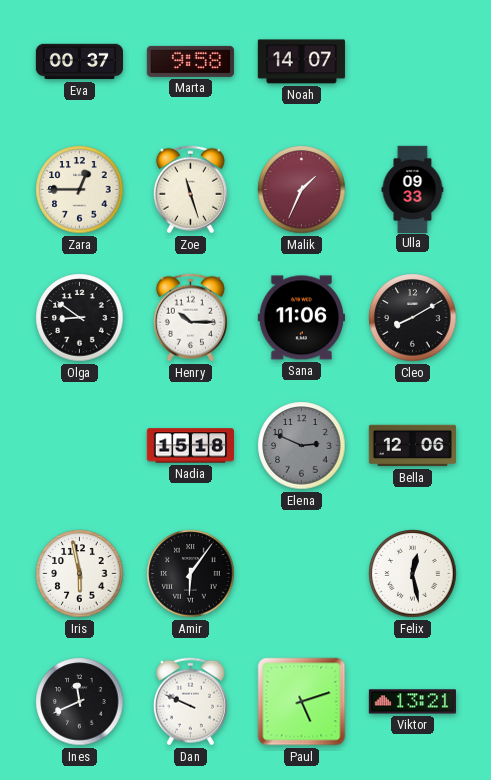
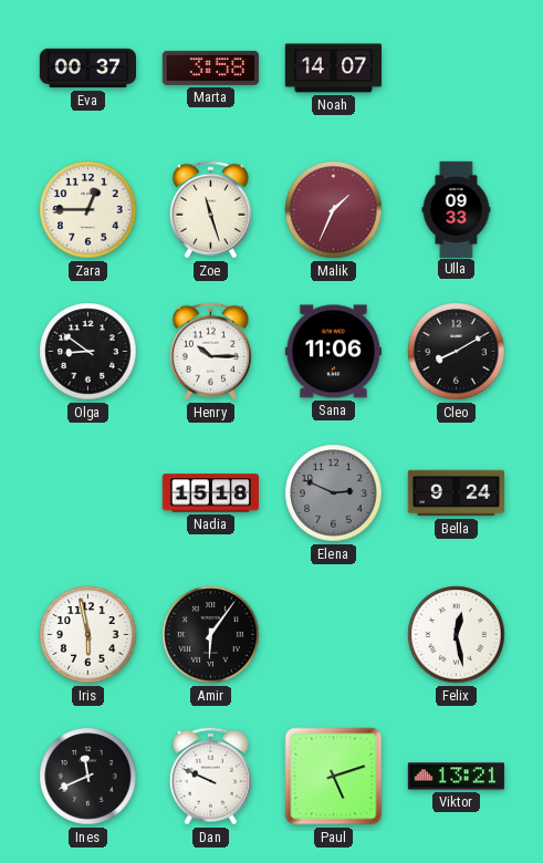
Marta: 9:58 -> 3:58 (210, 67)
Bella: 12:06 -> 9:24 (456, 493)
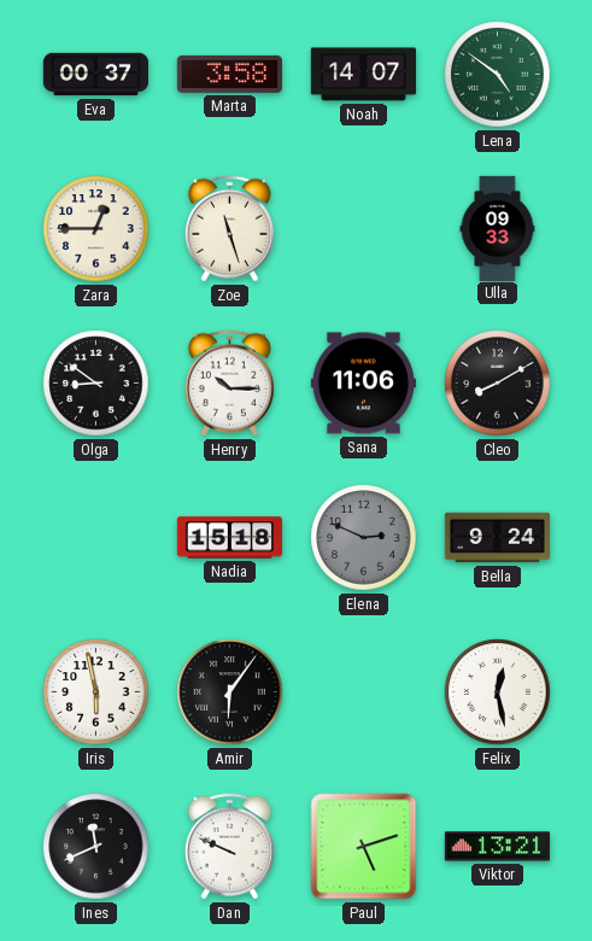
Lena: none -> 4:51 (498, 75)
Malik: 1:34 -> none (334, 210)
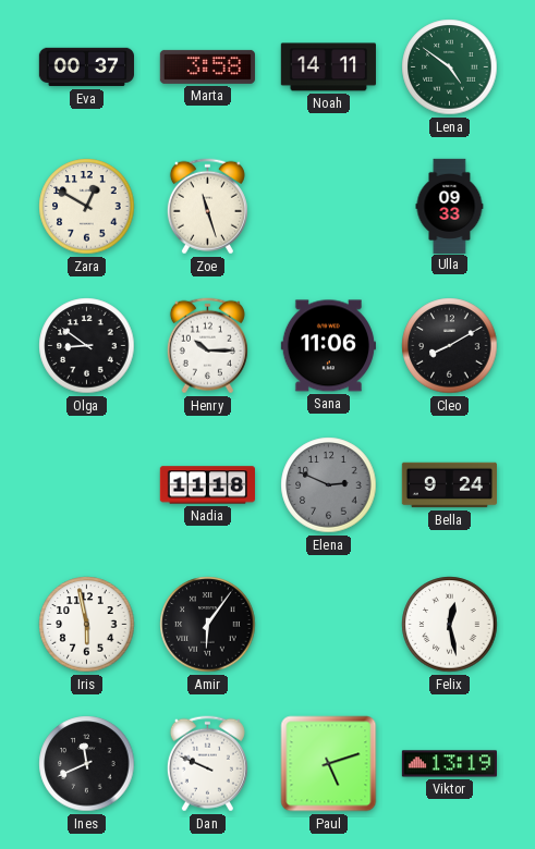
Noah: 14:07 -> 14:11 (328, 67)
Zara: 12:45 -> 12:50 (87, 207)
Nadia: 15:18 -> 11:18 (207, 485)
Viktor: 13:21 -> 13:19 (449, 764)
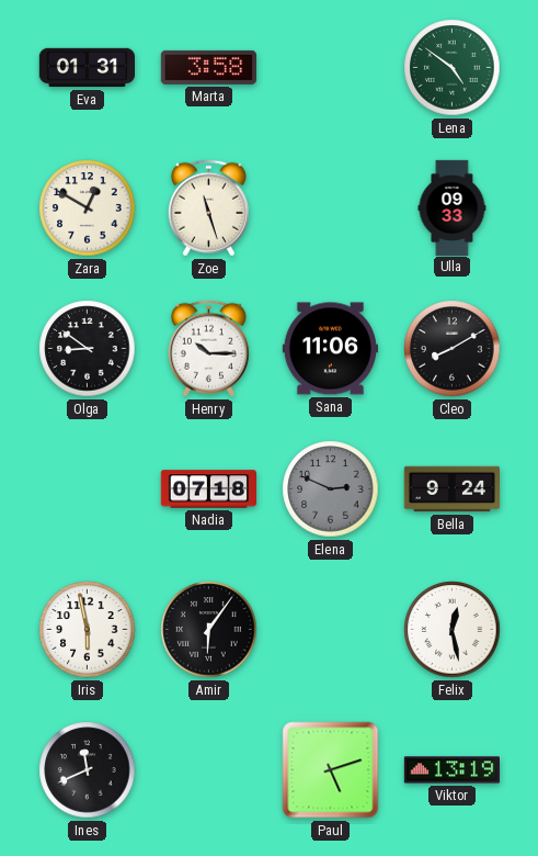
Eva: 00:37 -> 01:31 (87, 68)
Noah: 14:11 -> none (328, 67)
Nadia: 11:18 -> 07:18 (208, 489)
Dan: 9:49 -> none (207, 764)
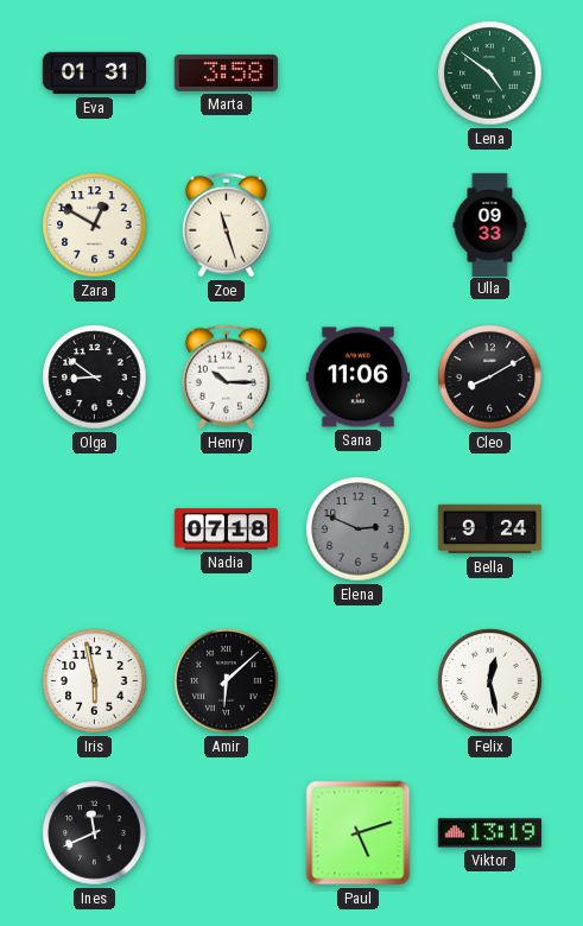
Amir: 6:06 -> 6:08 (227, 681)
